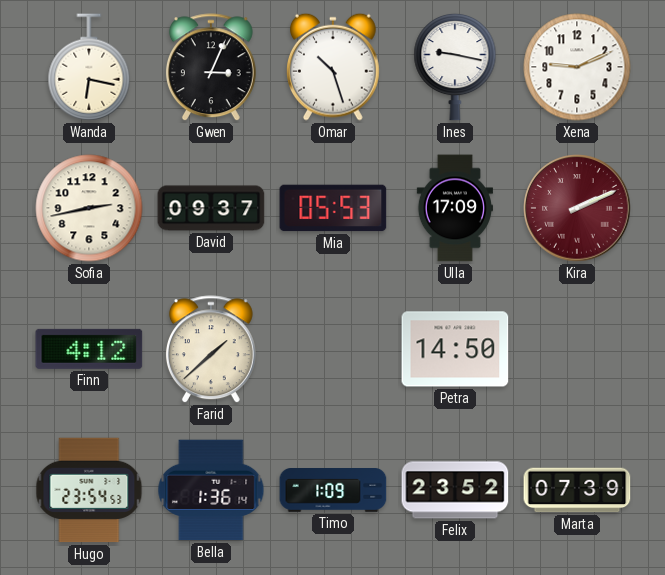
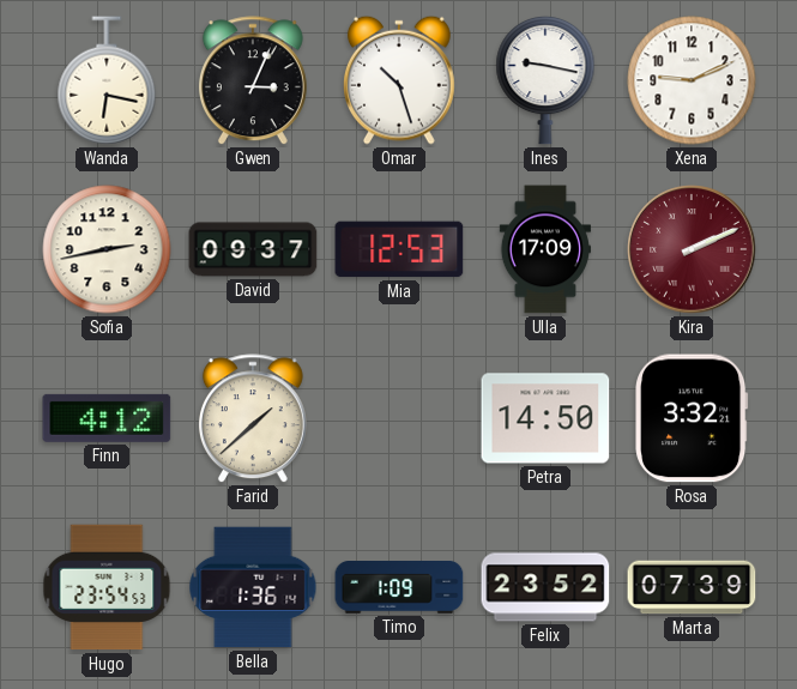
Mia: 05:53 -> 12:53 (399, 249)
Rosa: none -> 3:32 (692, 418)
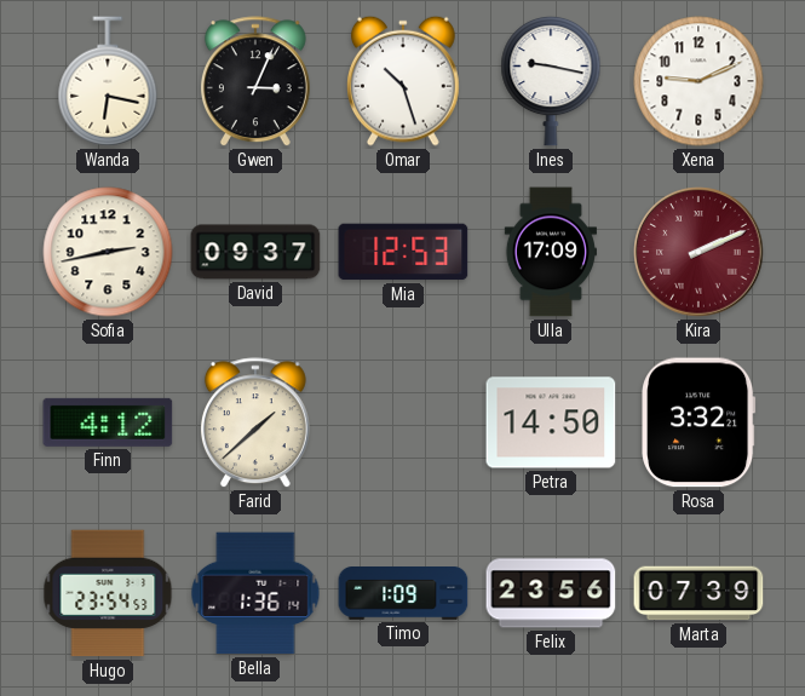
Felix: 23:52 -> 23:56 (551, 593)
